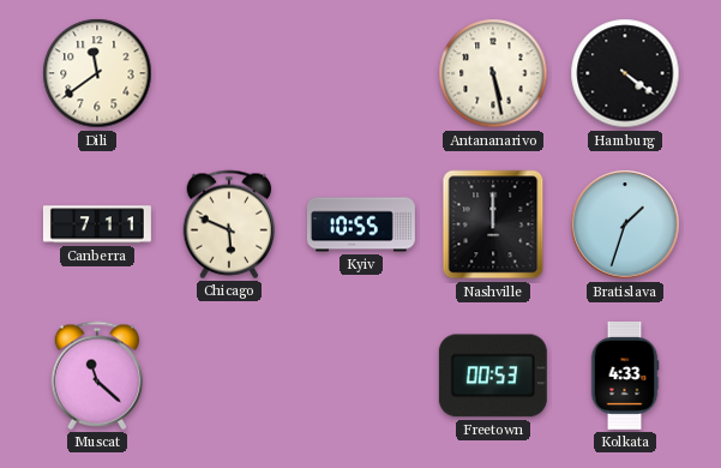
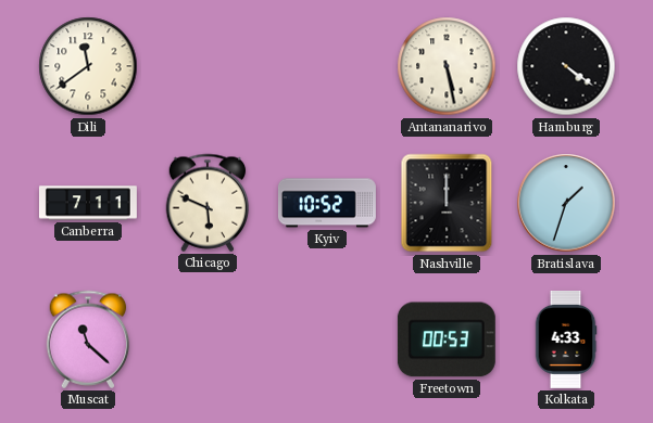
Kyiv: 10:55 -> 10:52 (327, 203)
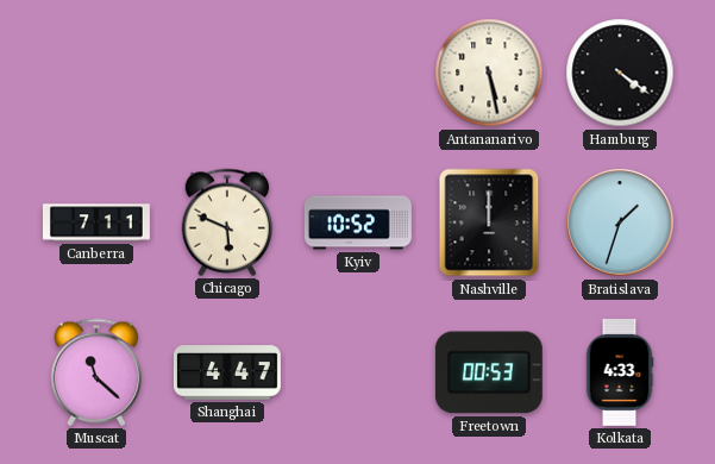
Dili: 11:39 -> none (88, 66)
Shanghai: none -> 4:47 (227, 372)
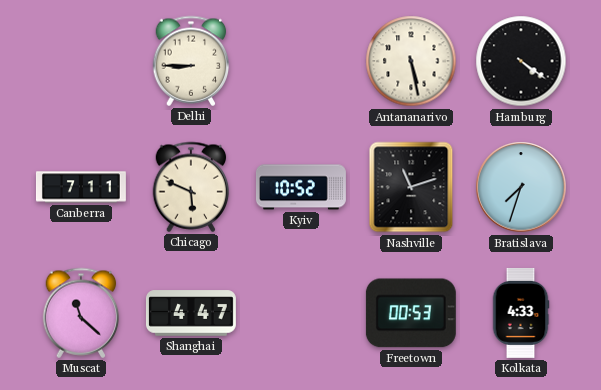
Delhi: none -> 8:45 (191, 61)
Nashville: 12:00 -> 11:12 (411, 187)
Bratislava: 1:33 -> 7:33 (521, 187)
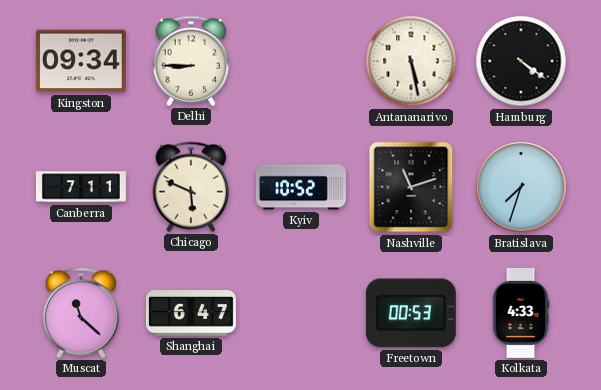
Kingston: none -> 09:34 (81, 61)
Shanghai: 4:47 -> 6:47 (191, 313)
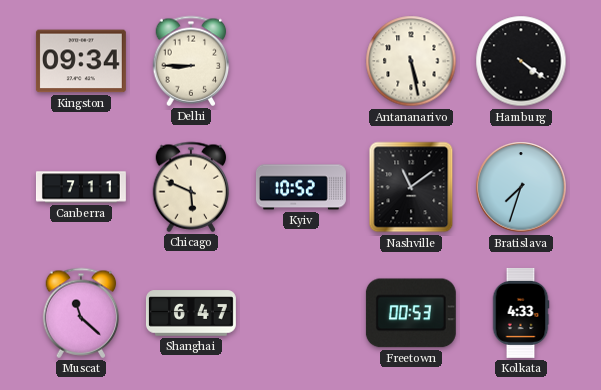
Nashville: 11:12 -> 11:09 (411, 187)
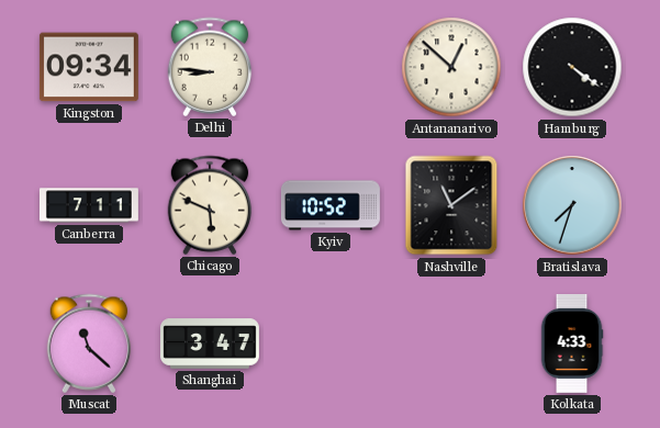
Delhi: 8:45 -> 8:46 (210, 67)
Antananarivo: 5:28 -> 12:52 (451, 67)
Shanghai: 6:47 -> 3:47 (210, 343)
Freetown: 00:53 -> none (411, 313)
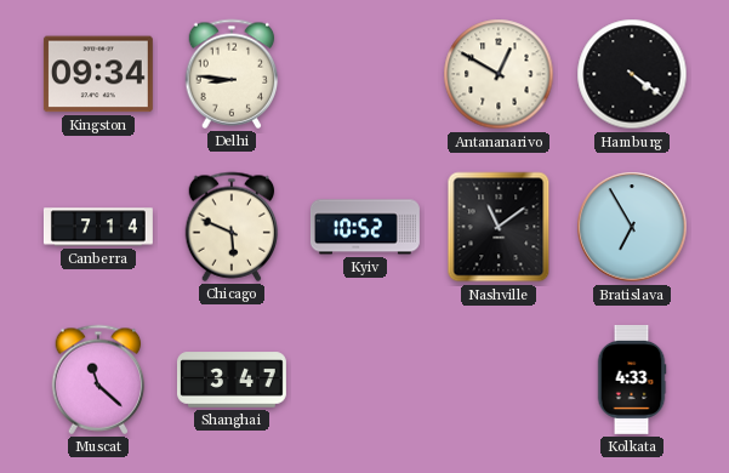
Antananarivo: 12:52 -> 12:50 (499, 74)
Canberra: 7:11 -> 7:14 (98, 227)
Bratislava: 7:33 -> 6:55 (632, 227)
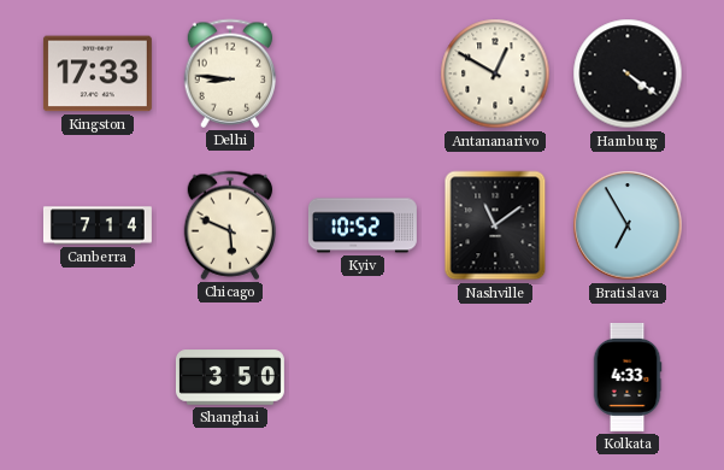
Kingston: 09:34 -> 17:33 (98, 74)
Muscat: 11:22 -> none (98, 380)
Shanghai: 3:47 -> 3:50 (230, 377)
